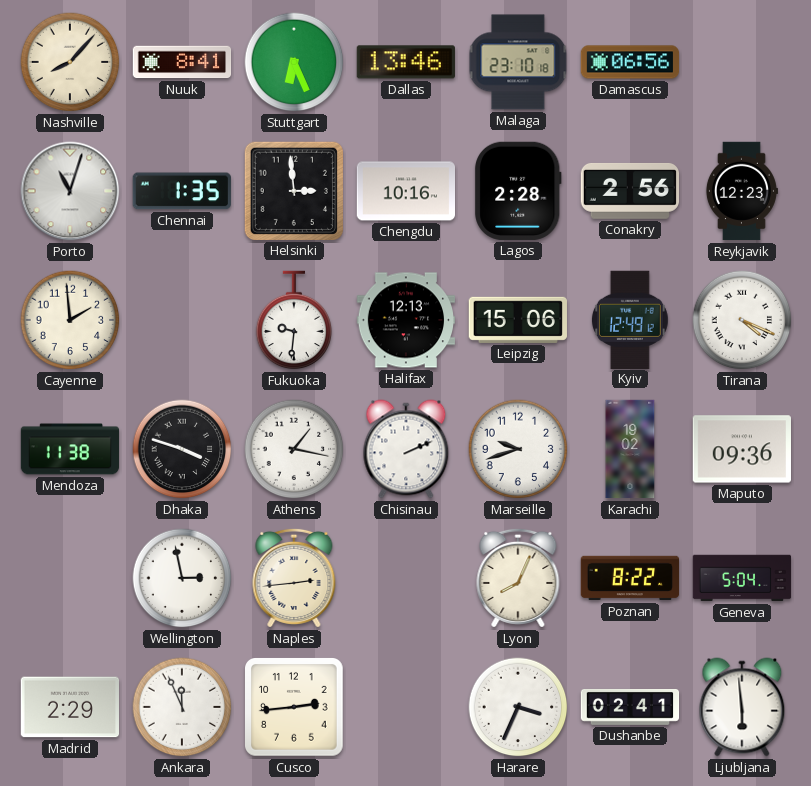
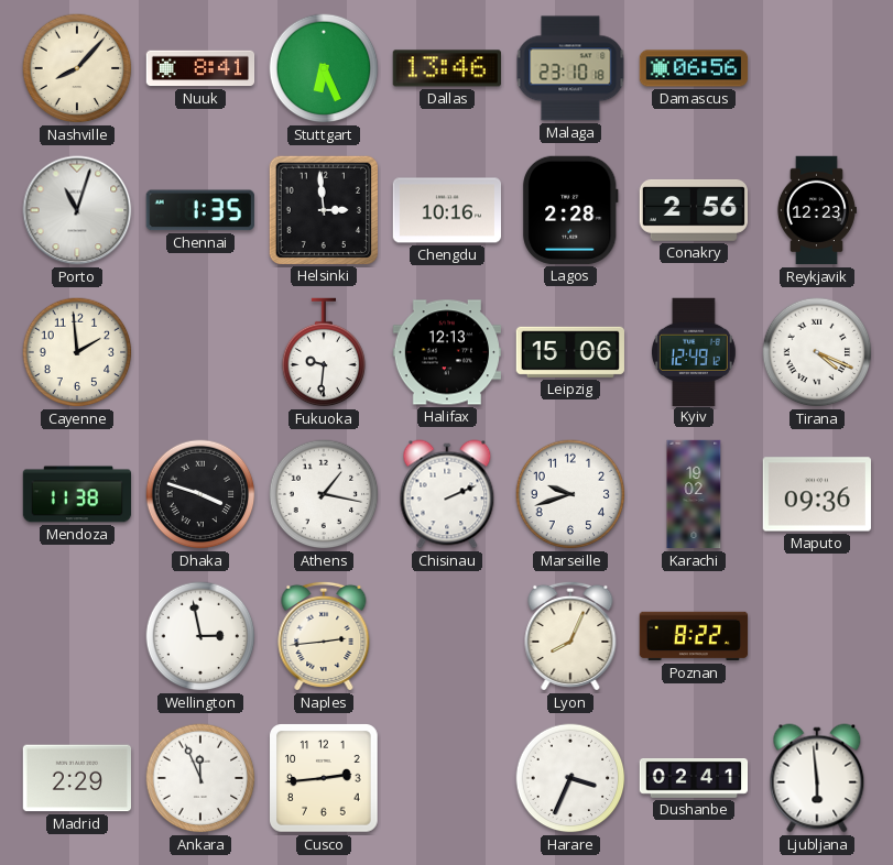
Geneva: 5:04 -> none (742, 578)
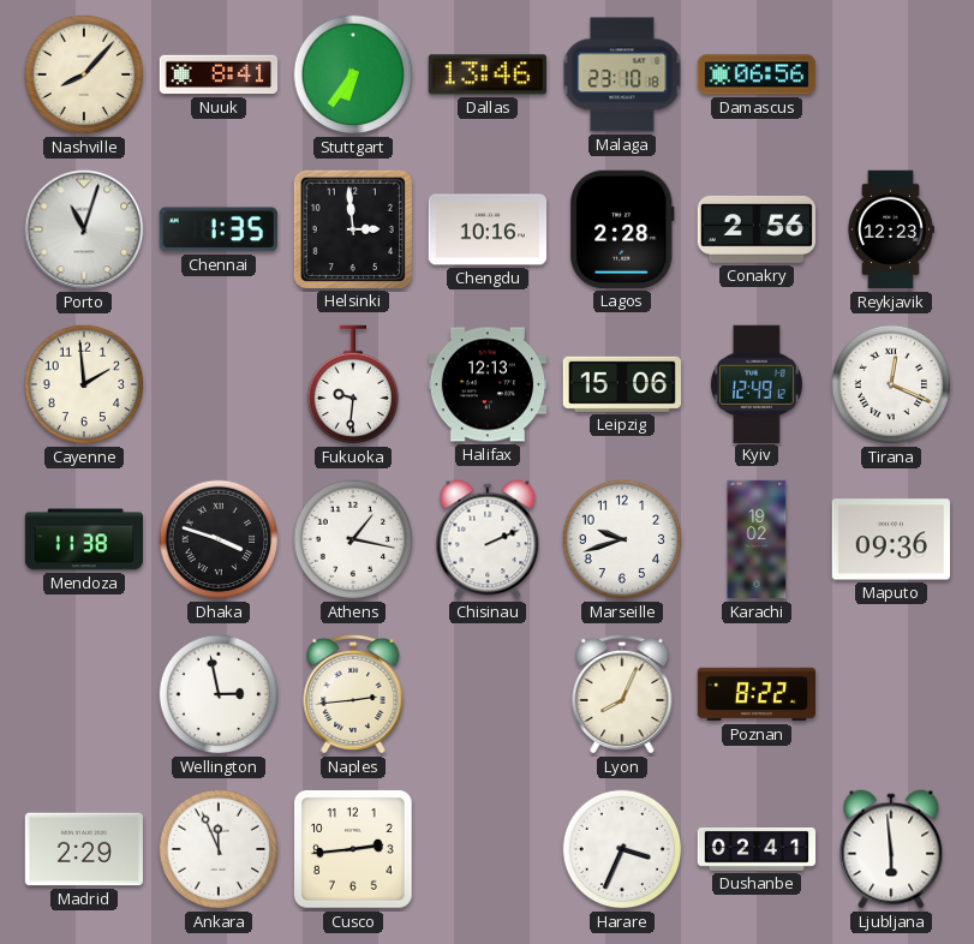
Stuttgart: 6:26 -> 6:36 (353, 74)
Tirana: 4:19 -> 12:19 (891, 384)
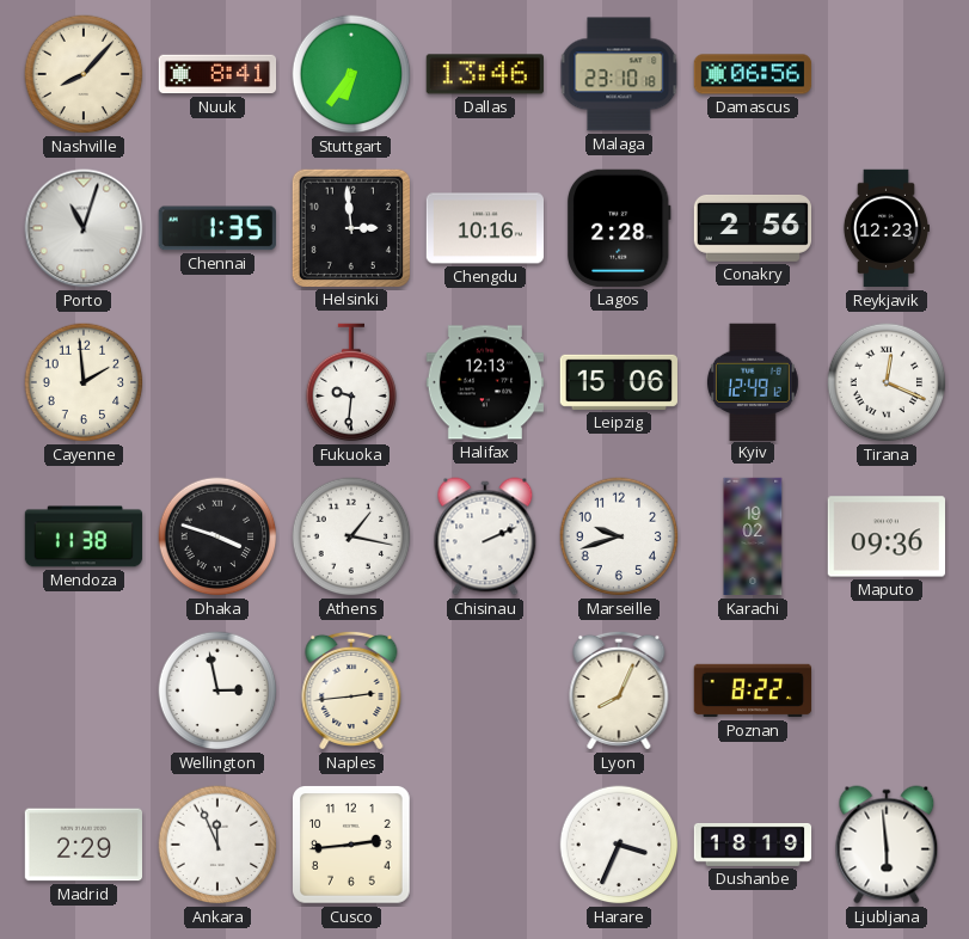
Dushanbe: 02:41 -> 18:19 (753, 846)
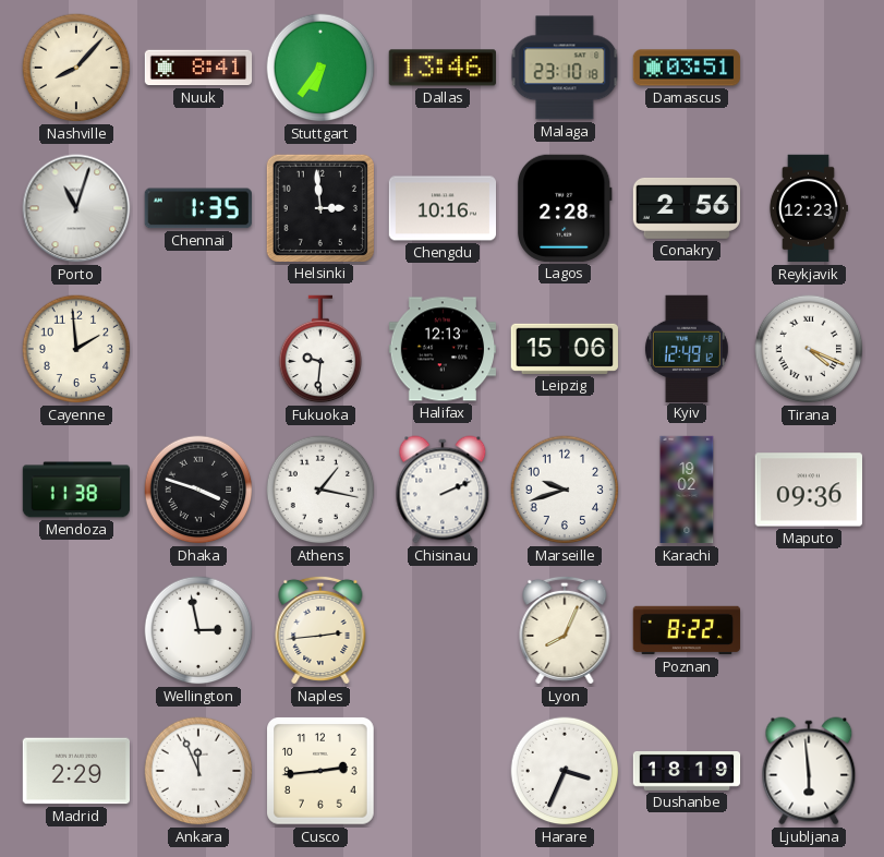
Damascus: 06:56 -> 03:51 (687, 68)
Tirana: 12:19 -> 4:19 (809, 349)
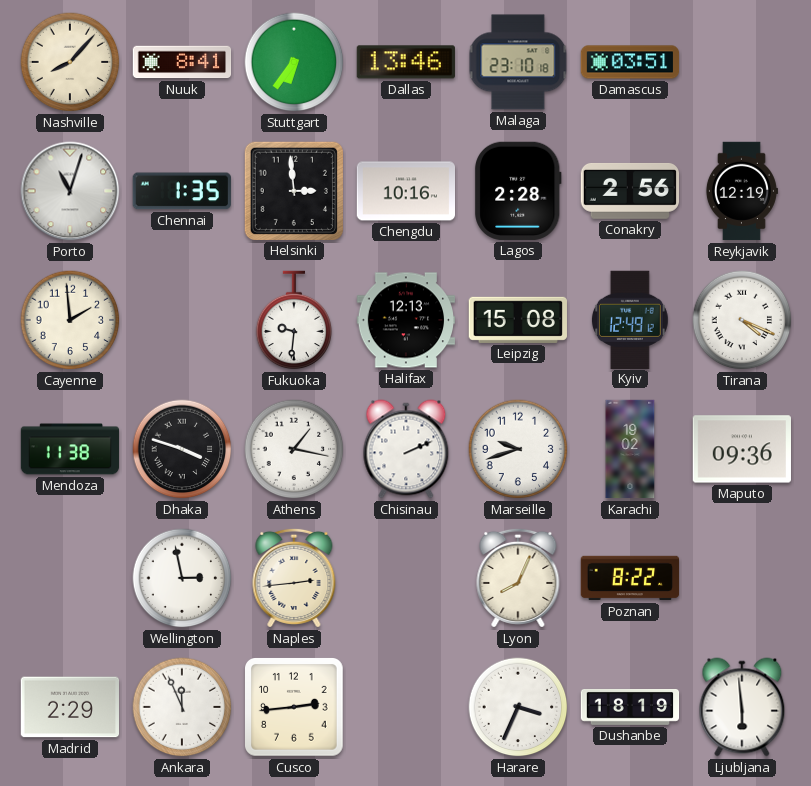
Reykjavik: 12:23 -> 12:19 (741, 191)
Leipzig: 15:06 -> 15:08 (517, 320)
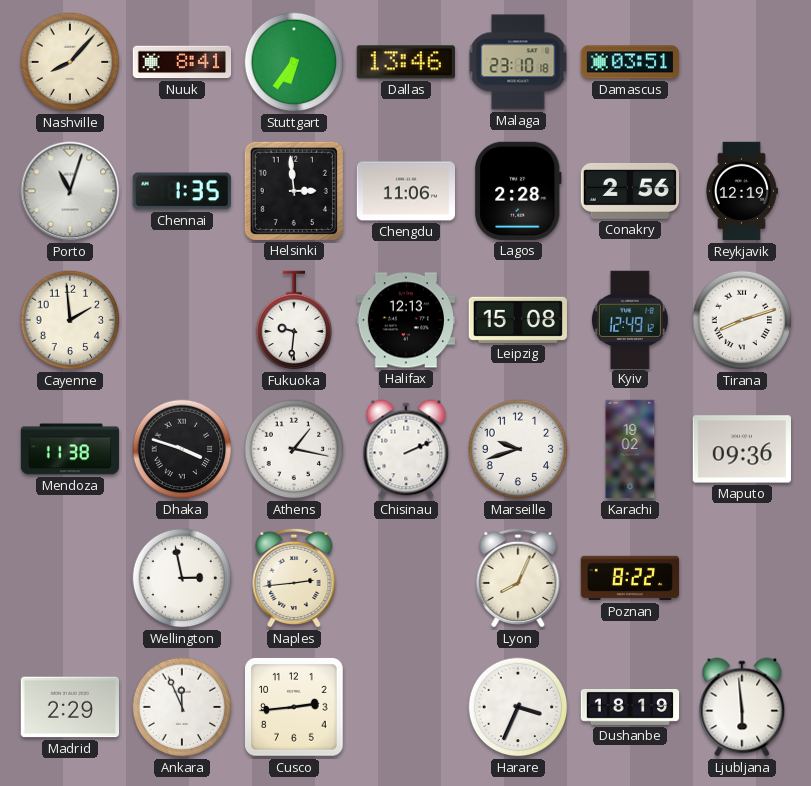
Chengdu: 10:16 -> 11:06 (405, 191)
Tirana: 4:19 -> 8:12 (742, 320)
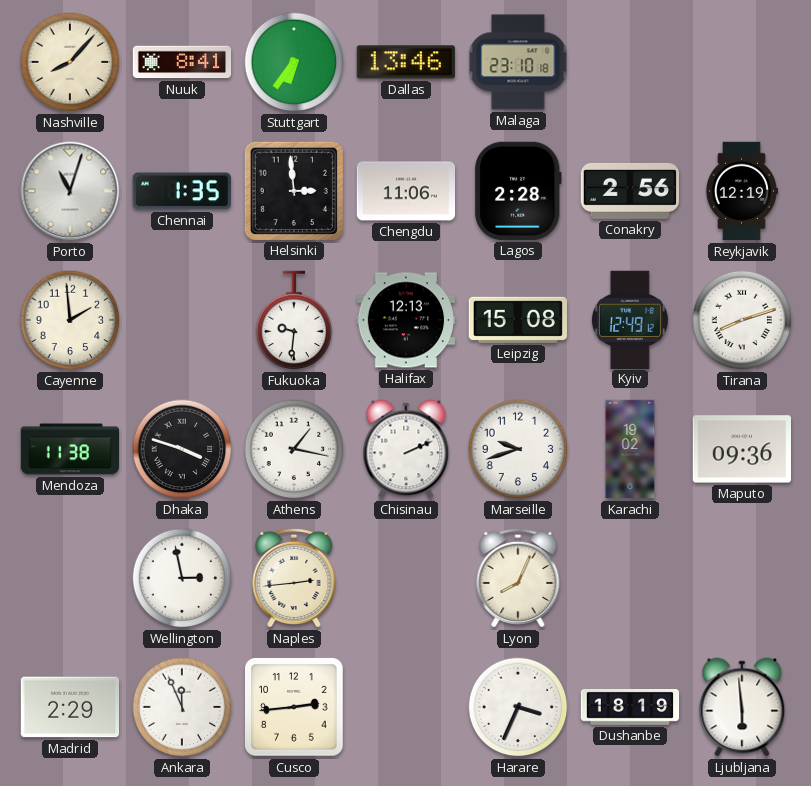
Damascus: 03:51 -> none (630, 62)
Poznan: 8:22 -> none (630, 578)
